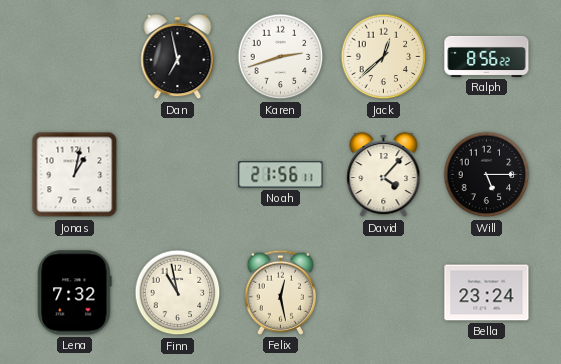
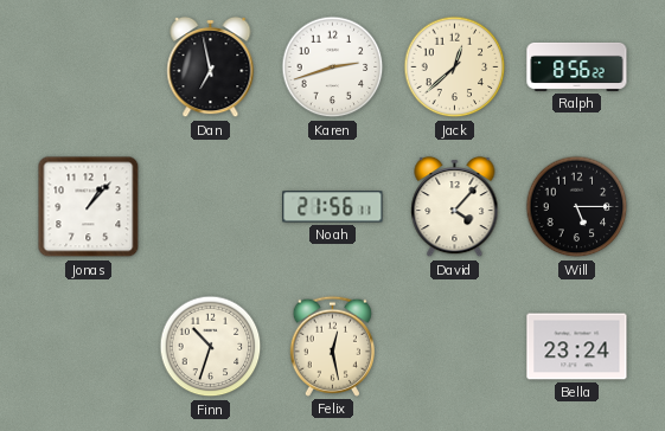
Jonas: 1:02 -> 1:07 (89, 207)
Lena: 7:32 -> none (75, 293)
Finn: 10:58 -> 10:33 (211, 347)
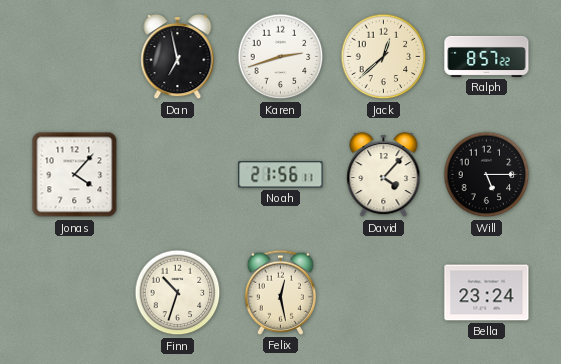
Ralph: 8:56 -> 8:57 (487, 56)
Jonas: 1:07 -> 4:07 (75, 175)
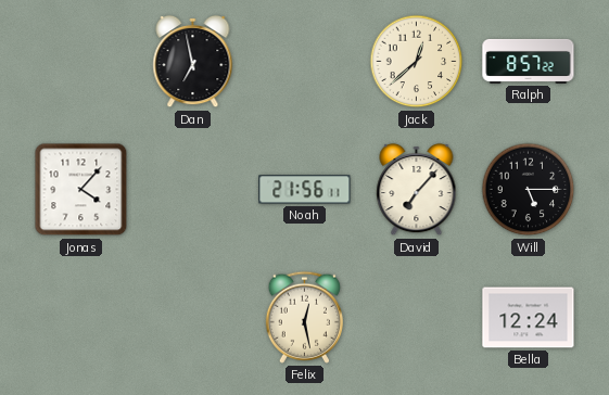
Karen: 2:42 -> none (281, 57)
David: 4:07 -> 7:07 (417, 190)
Finn: 10:33 -> none (178, 293)
Bella: 23:24 -> 12:24 (529, 318)
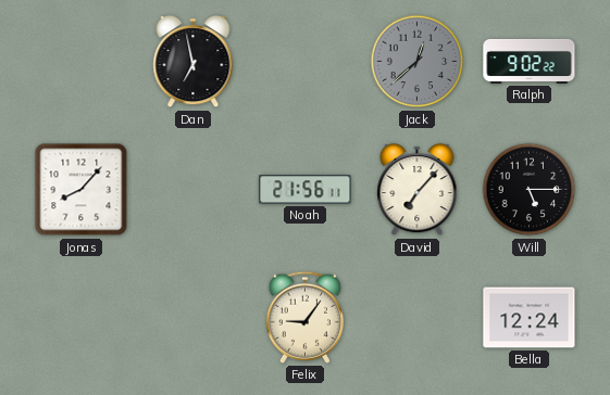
Jack dial: cream -> grey (418, 62)
Ralph: 8:57 -> 9:02 (530, 61)
Jonas: 4:07 -> 8:07 (82, 190)
Felix: 12:28 -> 9:06 (304, 317)
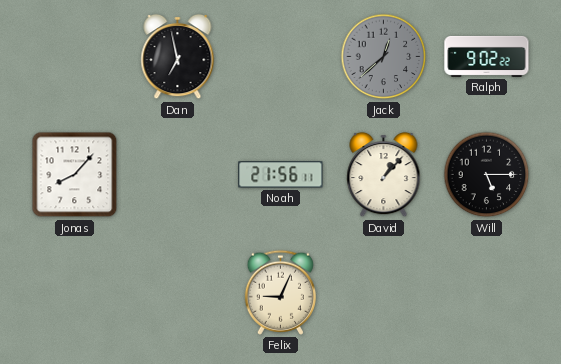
David: 7:07 -> 1:07 (384, 175)
Felix: 9:06 -> 9:04 (280, 292)
Bella: 12:24 -> none (530, 318)
